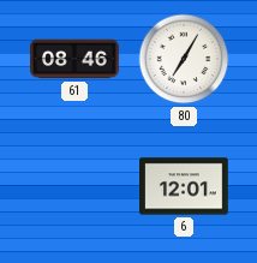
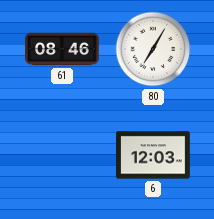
6: 12:01 -> 12:03 (154, 155)
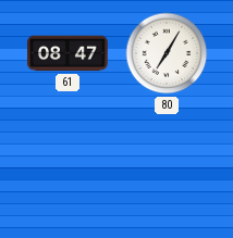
61: 08:46 -> 08:47 (69, 53)
6: 12:03 -> none (154, 155)
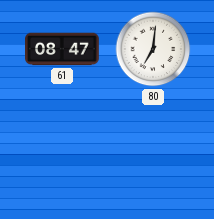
80: 7:05 -> 7:01 (153, 49)
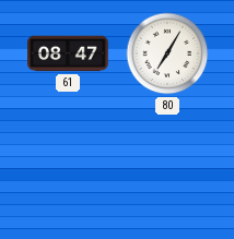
80: 7:01 -> 7:05 (167, 53)
